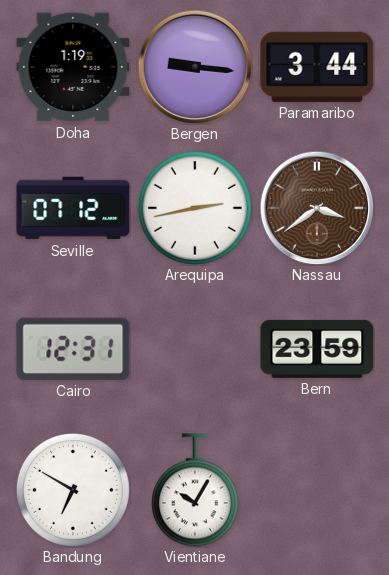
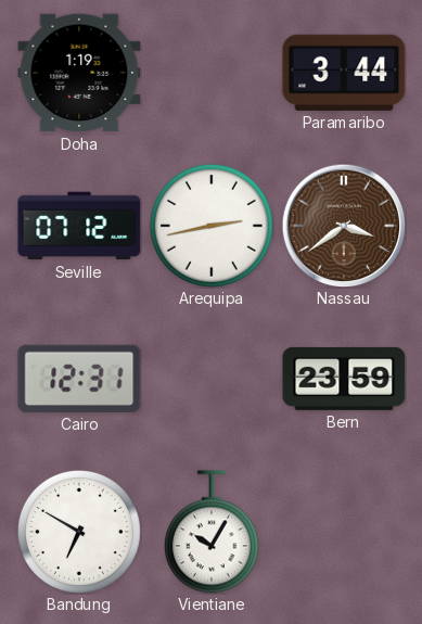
Bergen: 9:16 -> none (195, 67)
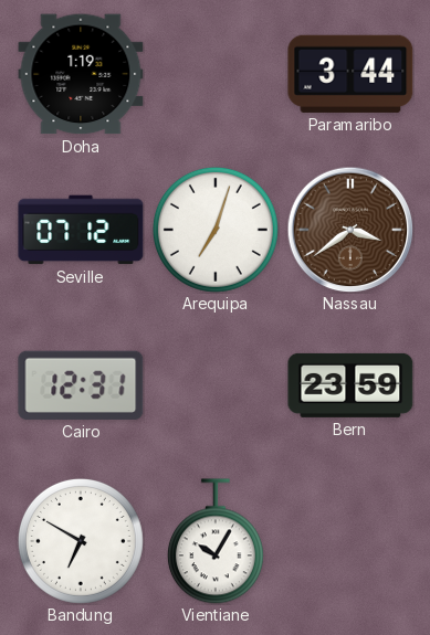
Arequipa: 2:43 -> 7:03 (216, 230)
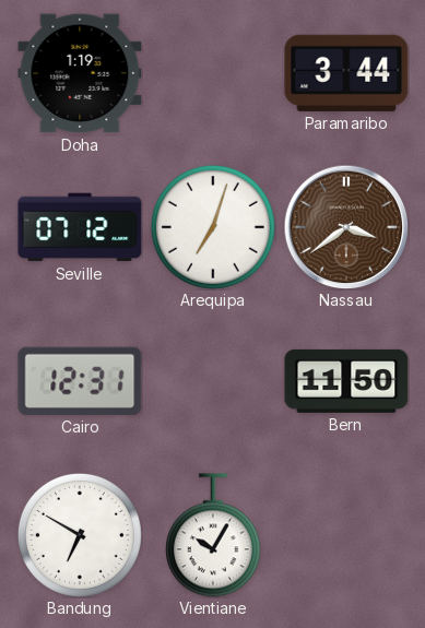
Bern: 23:59 -> 11:50 (346, 381)
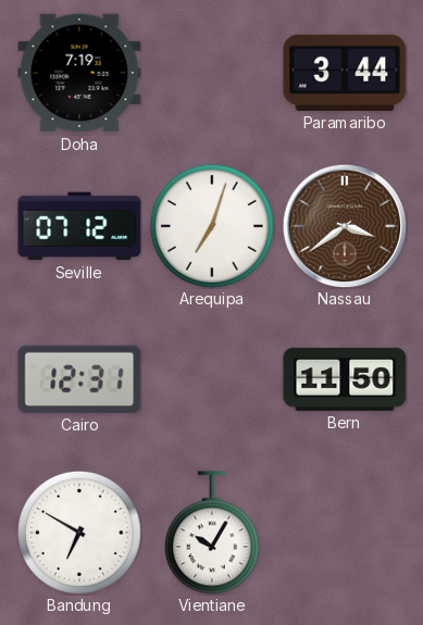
Doha: 1:19 -> 7:19 (79, 73)
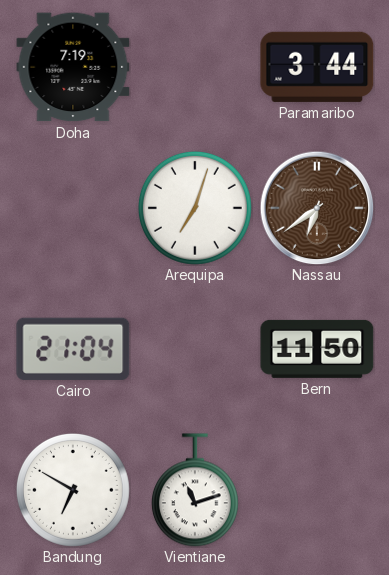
Seville: 07:12 -> none (79, 226)
Nassau: 3:39 -> 6:39 (317, 208)
Cairo: 12:31 -> 21:04 (73, 349)
Vientiane: 10:05 -> 11:12 (195, 490)
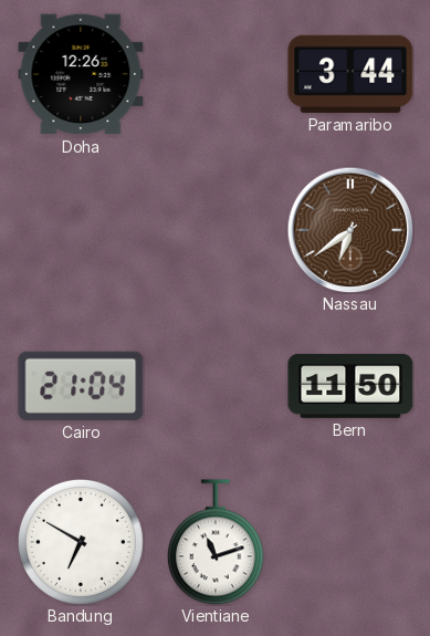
Doha: 7:19 -> 12:26 (81, 74)
Arequipa: 7:03 -> none (195, 208)
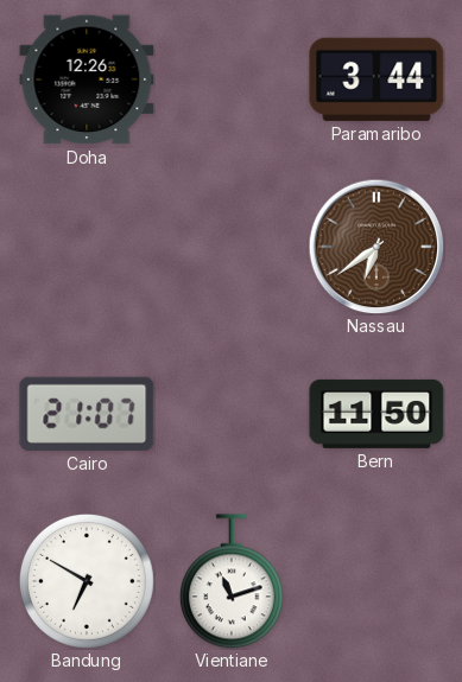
Cairo: 21:04 -> 21:07 (87, 414)
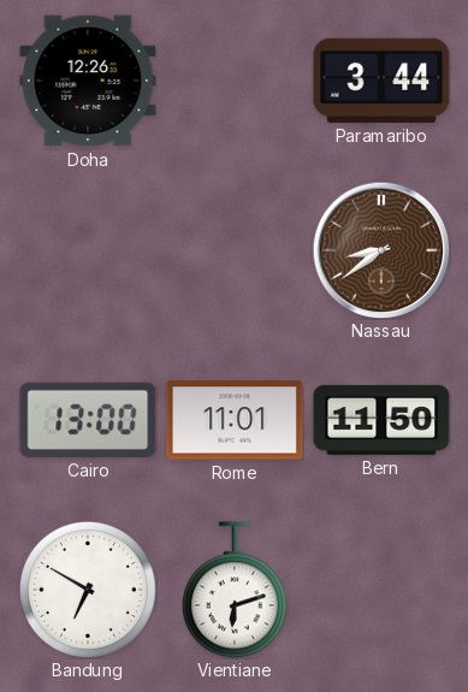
Nassau: 6:39 -> 8:39 (381, 250)
Cairo: 21:07 -> 13:00 (88, 420)
Rome: none -> 11:01 (235, 420)
Vientiane: 11:12 -> 6:12 (235, 590)
